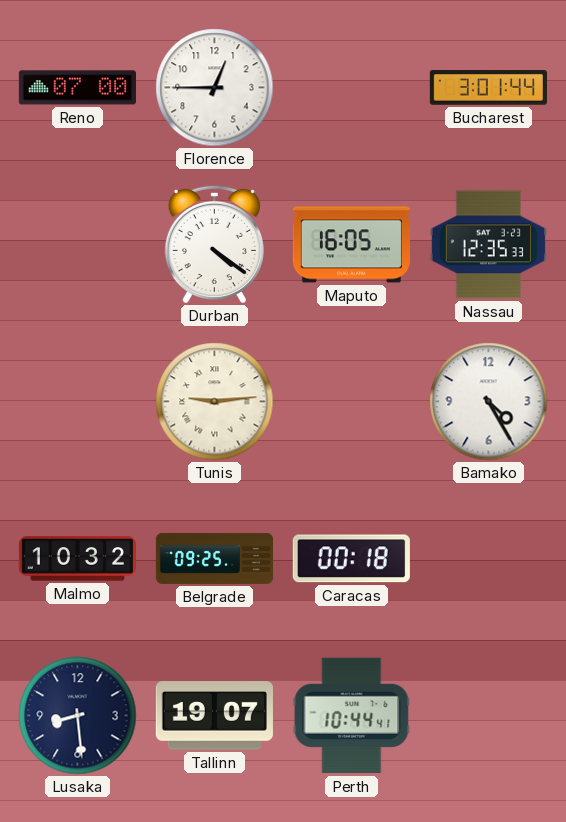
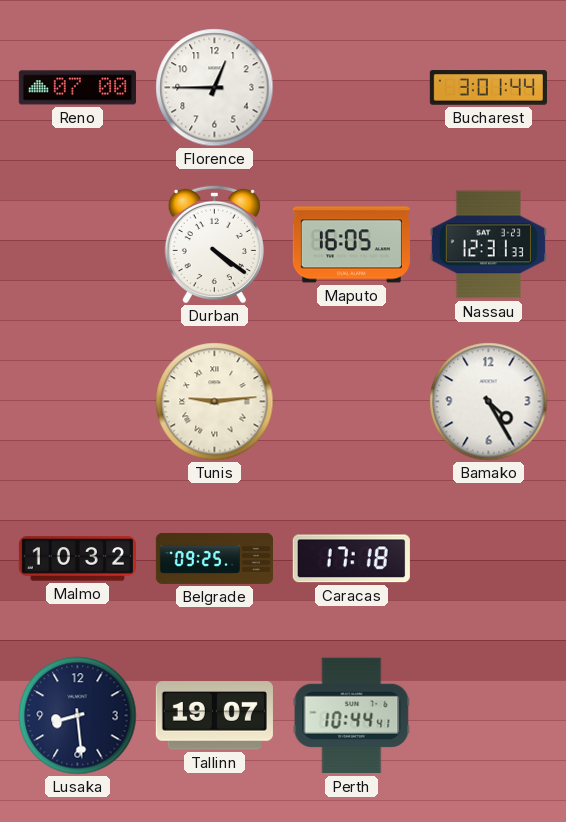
Nassau: 12:35 -> 12:31 (488, 245)
Caracas: 00:18 -> 17:18 (351, 559)
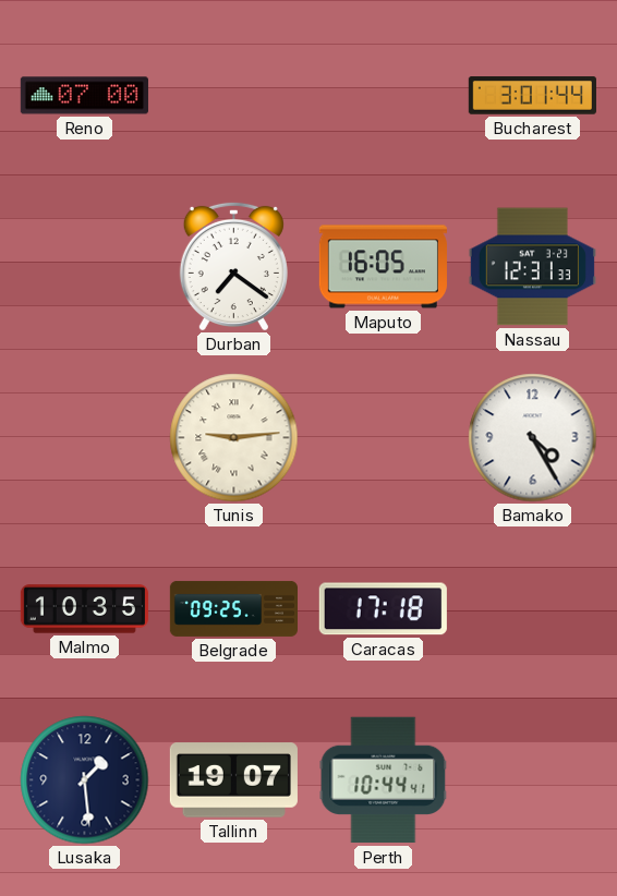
Florence: 12:45 -> none (215, 88)
Durban: 4:21 -> 7:21 (233, 266)
Malmo: 10:32 -> 10:35 (84, 609)
Lusaka: 8:29 -> 1:29 (85, 780)
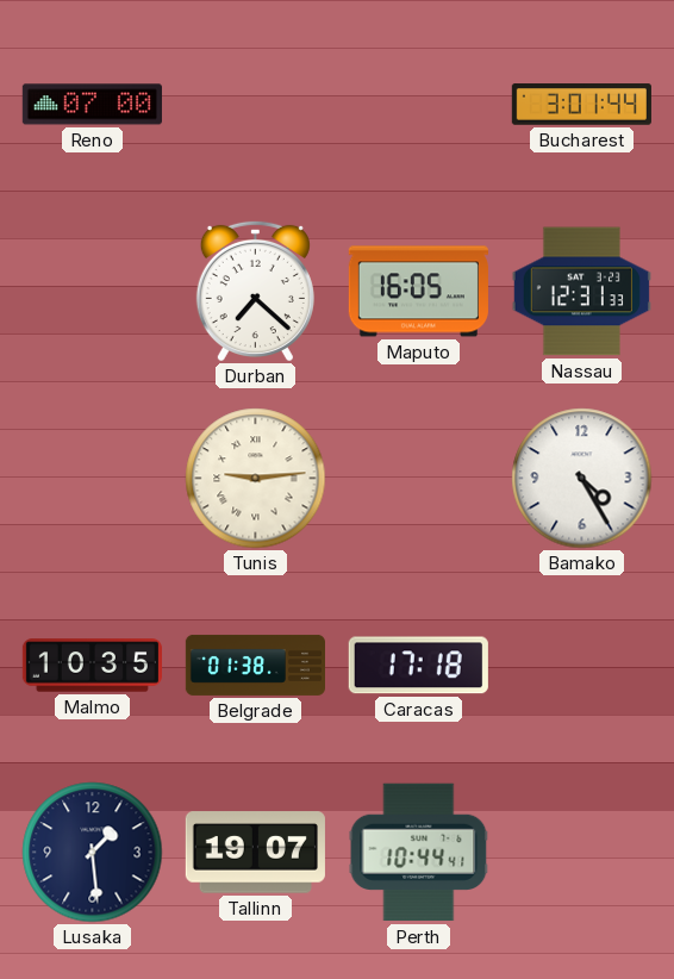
Durban: 7:21 -> 7:22 (255, 291)
Belgrade: 09:25 -> 01:38 (255, 665)
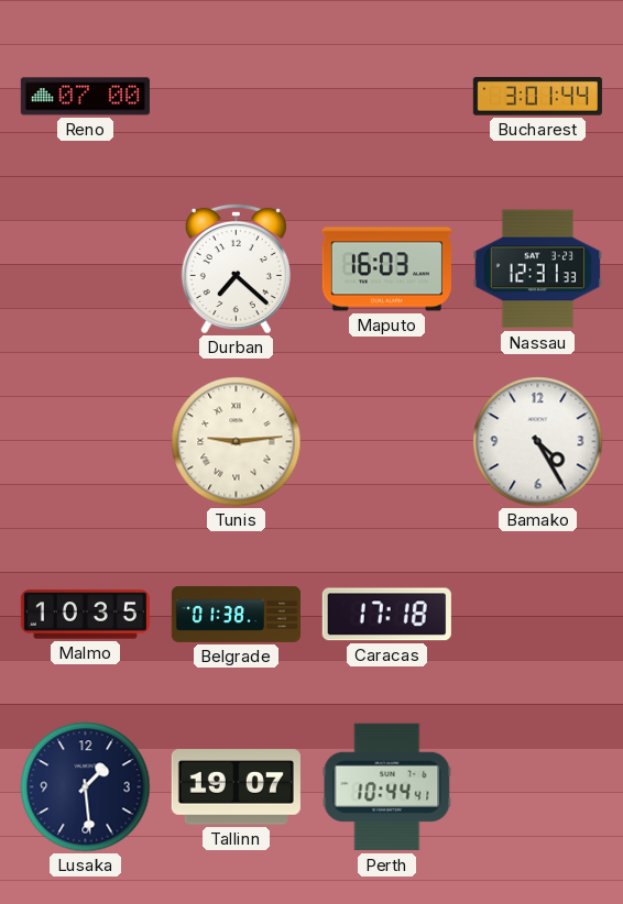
Maputo: 16:05 -> 16:03 (386, 269)
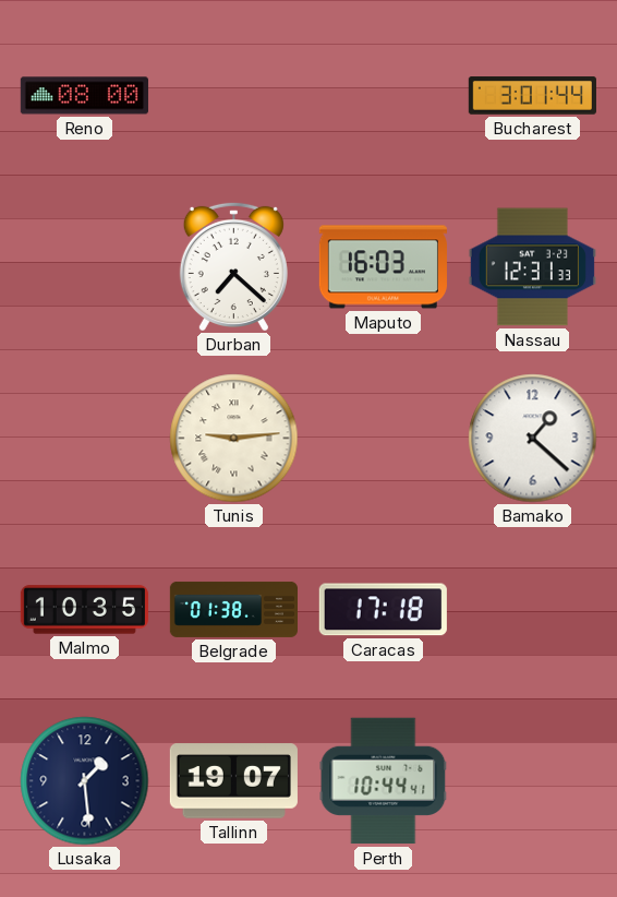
Reno: 07:00 -> 08:00 (84, 96)
Bamako: 4:25 -> 1:22 (533, 439)
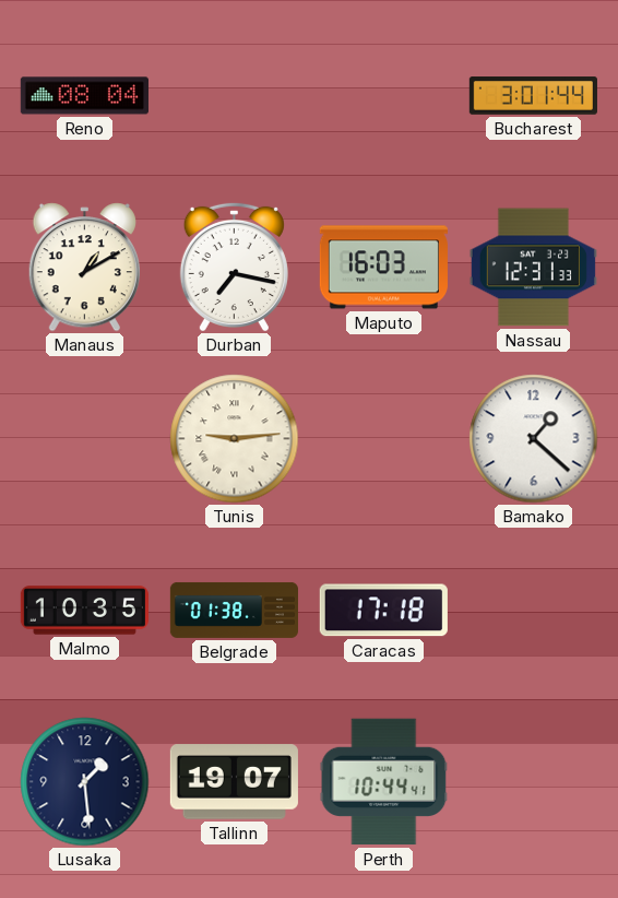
Reno: 08:00 -> 08:04 (84, 96)
Manaus: none -> 1:10 (84, 268)
Durban: 7:22 -> 7:17 (234, 267)
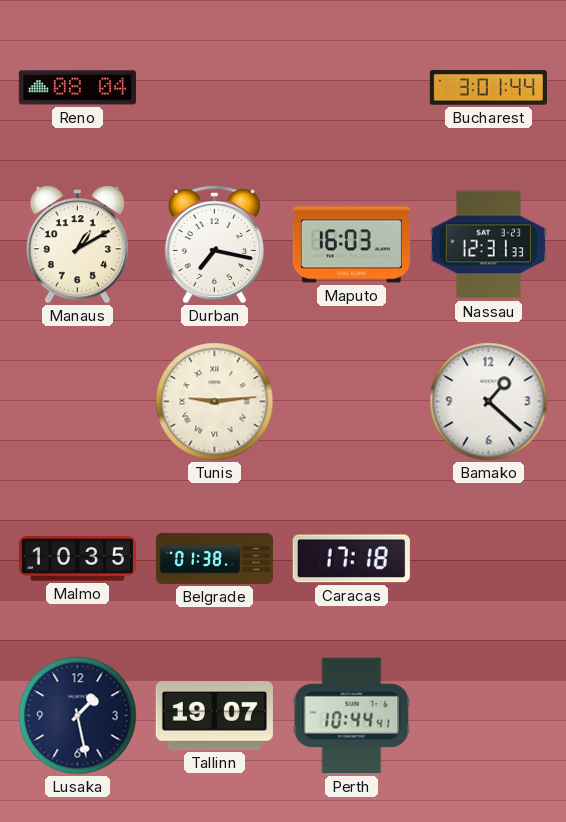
Lusaka: 1:29 -> 1:28 (78, 716)
